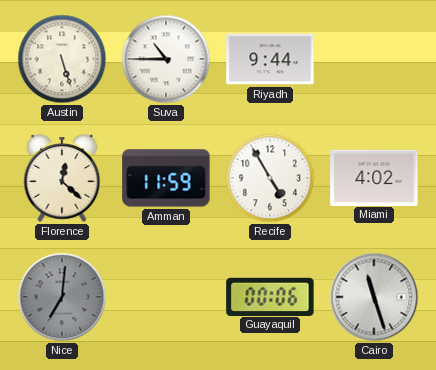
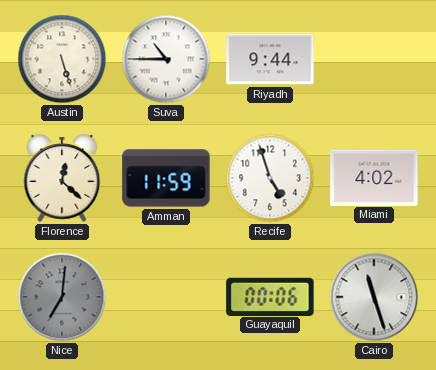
Recife: 4:55 -> 4:57 (270, 178)
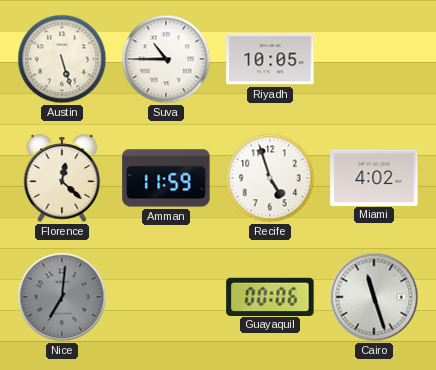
Riyadh: 9:44 -> 10:05 (270, 59)
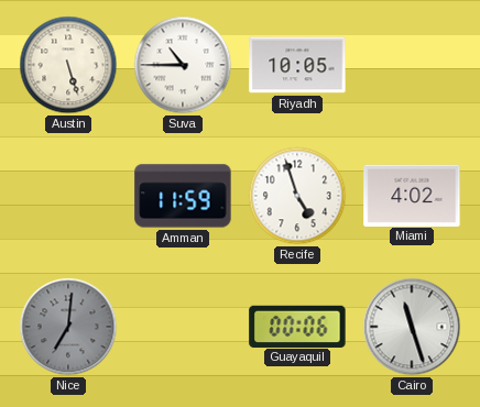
Florence: 12:22 -> none (62, 178)
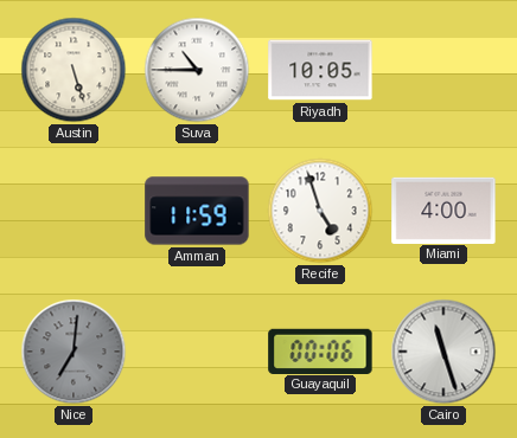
Miami: 4:02 -> 4:00 (443, 210)
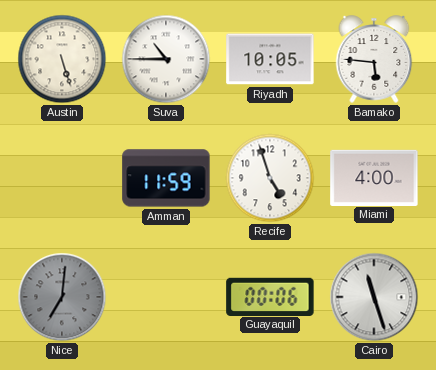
Bamako: none -> 5:46 (374, 59)
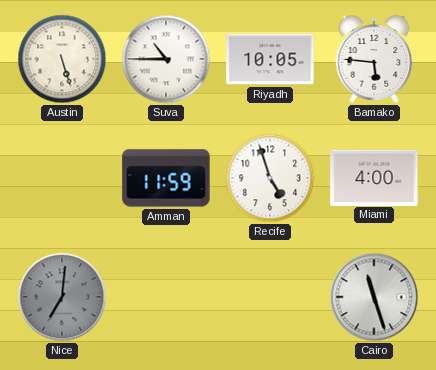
Guayaquil: 00:06 -> none (270, 296)
